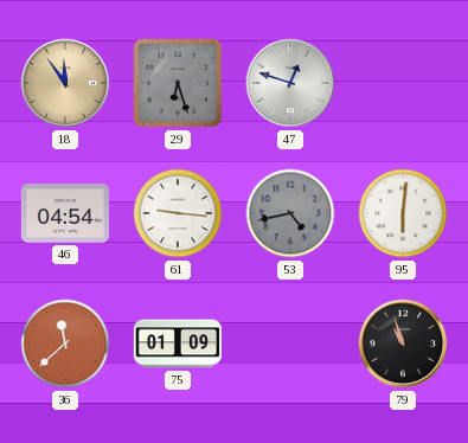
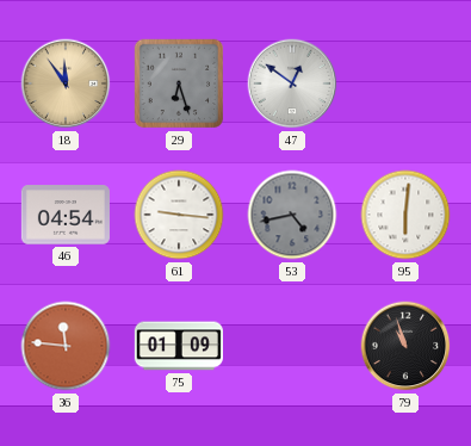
47: 12:48 -> 12:51 (292, 83)
36: 11:38 -> 11:46 (66, 346)
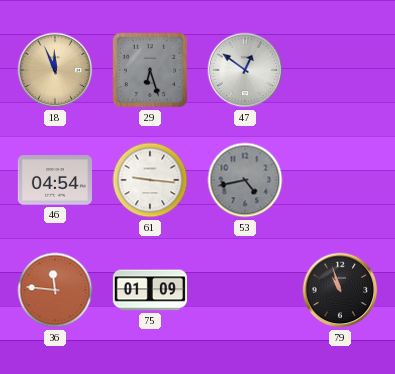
18: 11:54 -> 11:56 (55, 70)
95: 6:01 -> none (405, 215)
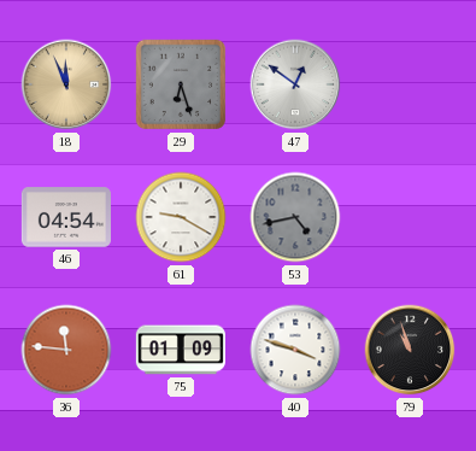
61: 9:16 -> 9:20 (181, 217)
40: none -> 3:48 (295, 350)
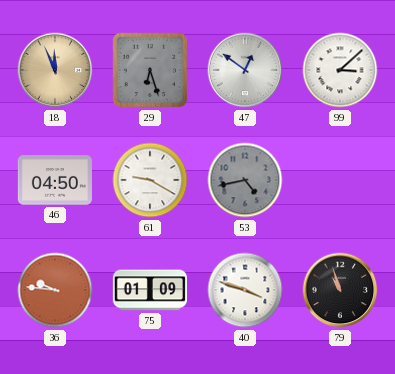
99: none -> 3:08 (340, 70)
46: 04:54 -> 04:50 (55, 180)
36: 11:46 -> 9:46 (55, 290)
